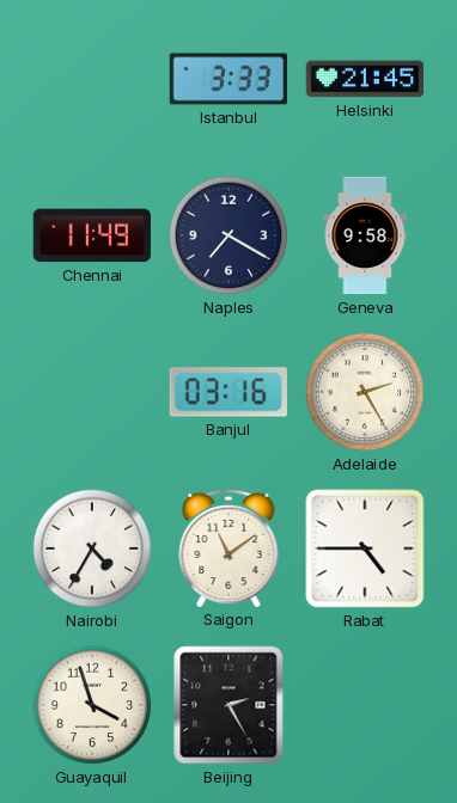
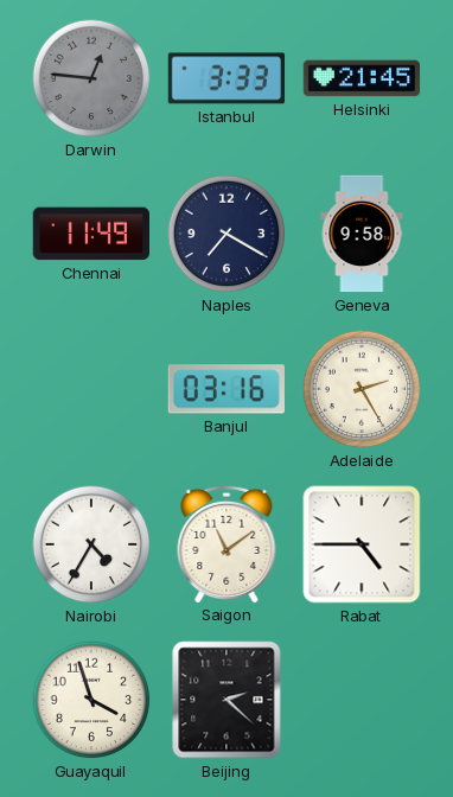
Darwin: none -> 12:46 (91, 78)
Beijing: 2:25 -> 2:22 (226, 700)
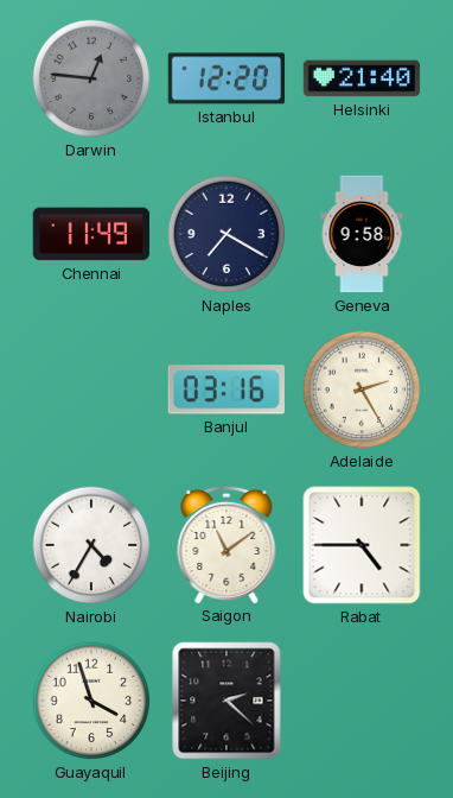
Istanbul: 3:33 -> 12:20 (226, 78)
Helsinki: 21:45 -> 21:40 (362, 78)
